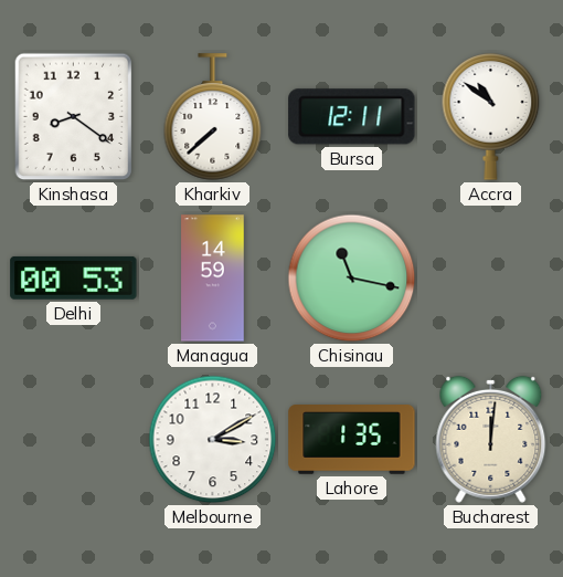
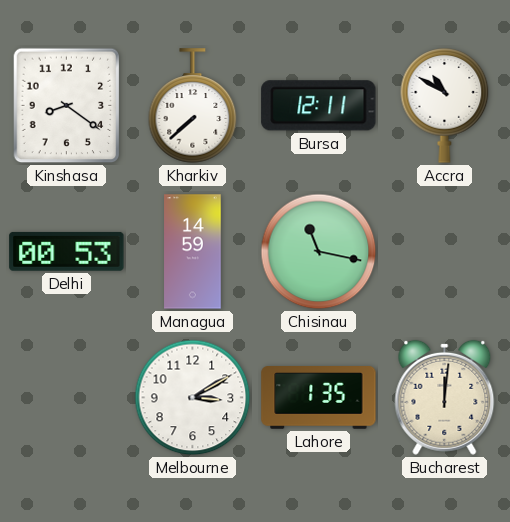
Accra: 10:51 -> 10:50 (445, 106)
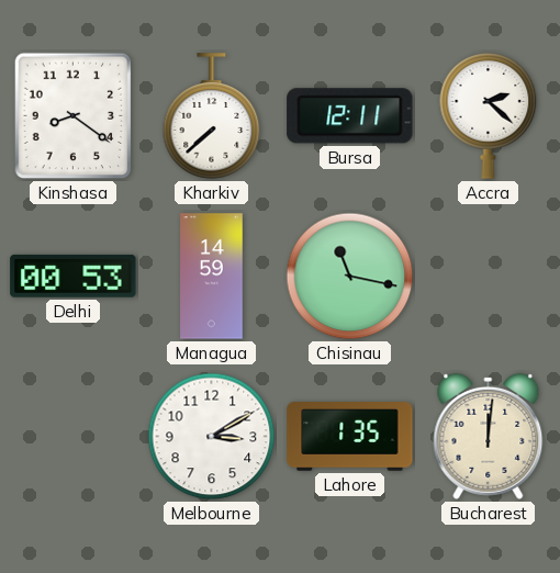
Accra: 10:50 -> 2:22 (489, 116)
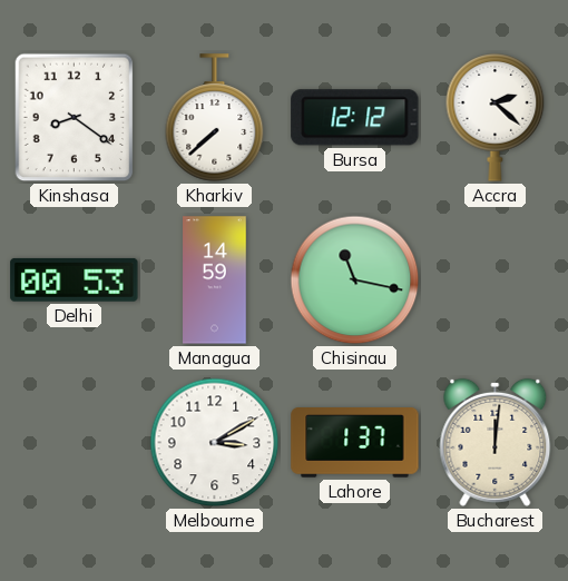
Bursa: 12:11 -> 12:12 (355, 118)
Lahore: 1:35 -> 1:37 (355, 443)
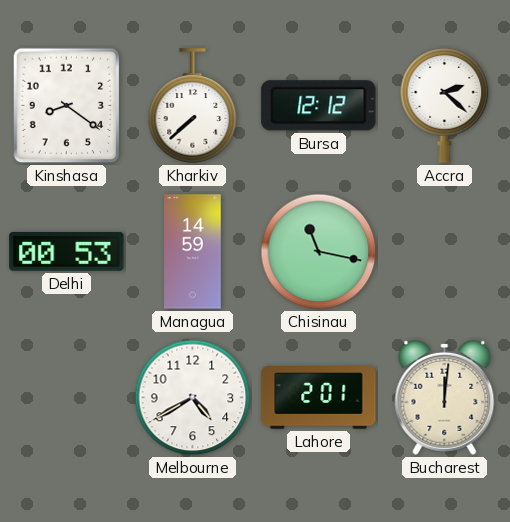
Melbourne: 3:10 -> 4:40 (193, 398)
Lahore: 1:37 -> 2:01 (319, 398)
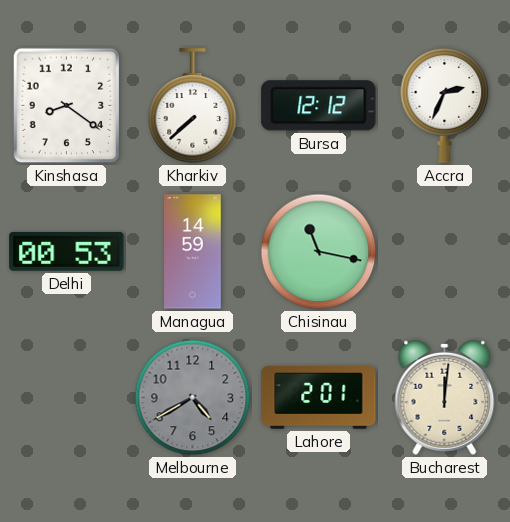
Accra: 2:22 -> 2:34 (445, 106)
Melbourne dial: white -> grey (193, 398)
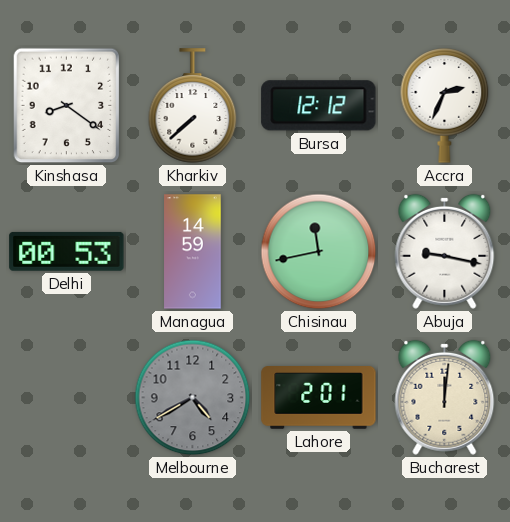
Chisinau: 11:17 -> 11:43 (319, 252)
Abuja: none -> 9:17 (445, 251)
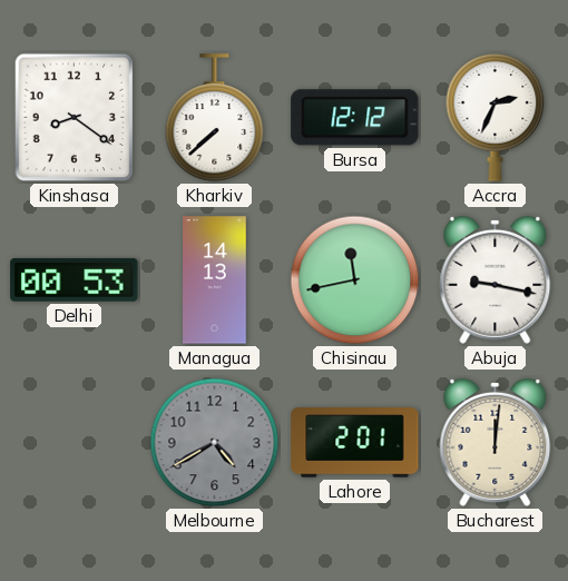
Managua: 14:59 -> 14:13 (215, 280)
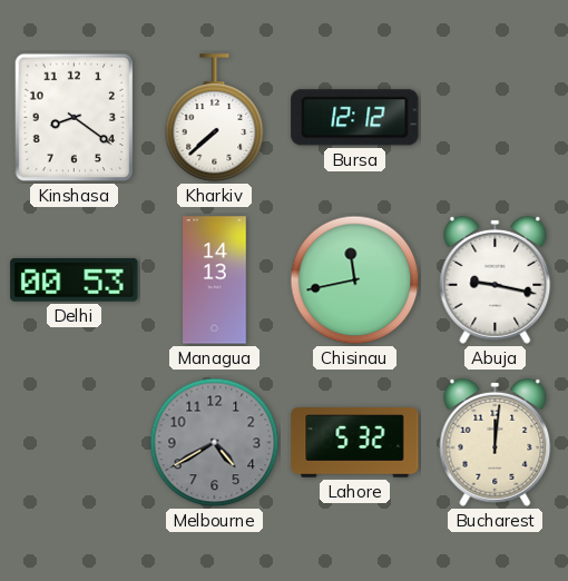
Accra: 2:34 -> none (496, 118)
Lahore: 2:01 -> 5:32 (355, 443)
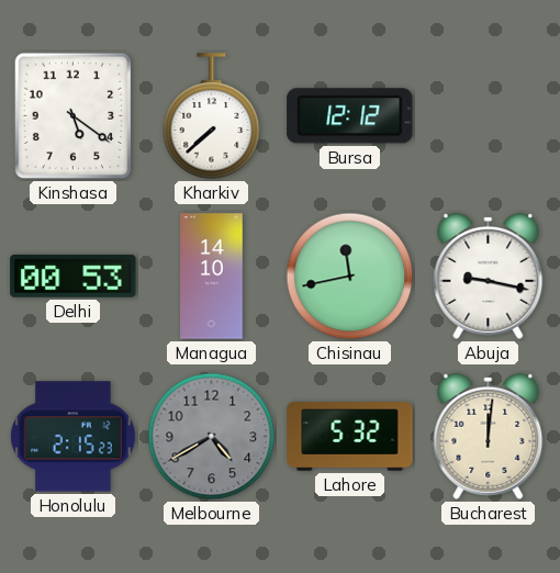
Kinshasa: 8:21 -> 5:21 (74, 116)
Managua: 14:13 -> 14:10 (212, 277)
Honolulu: none -> 2:15 (74, 437)
